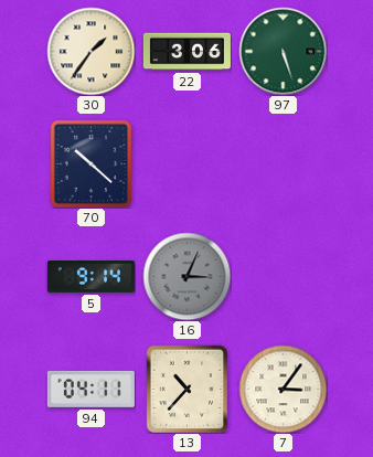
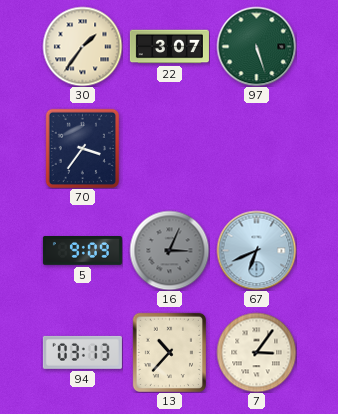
22: 3:06 -> 3:07 (169, 47)
70: 10:22 -> 3:36 (82, 148)
5: 9:14 -> 9:09 (82, 251)
67: none -> 6:41 (256, 250)
94: 04:11 -> 03:13 (82, 352)
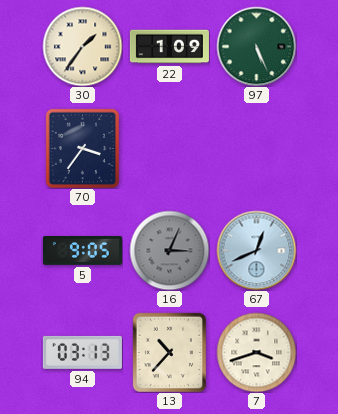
22: 3:07 -> 1:09 (169, 47)
97: 5:27 -> 5:26 (256, 46)
5: 9:09 -> 9:05 (82, 251)
67: 6:41 -> 12:41 (256, 250)
7: 3:06 -> 3:42 (256, 352)
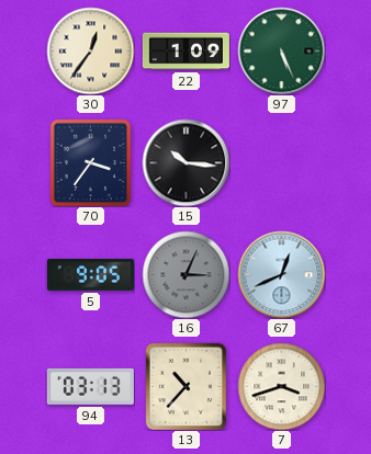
30: 1:36 -> 12:36 (90, 50)
15: none -> 10:16 (185, 162)
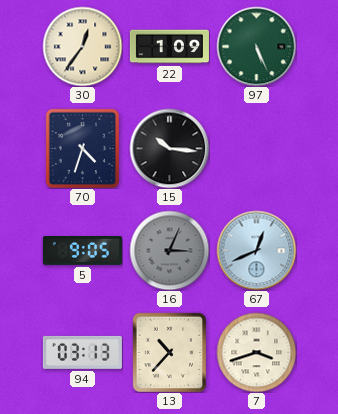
70: 3:36 -> 4:33 (82, 148)
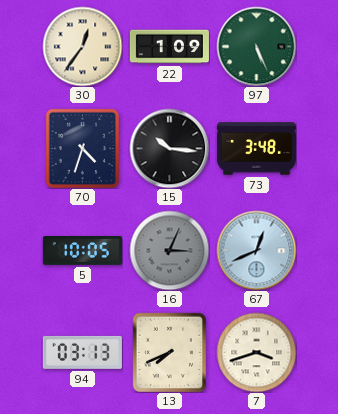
73: none -> 3:48 (256, 149)
5: 9:05 -> 10:05 (82, 251)
13: 10:37 -> 7:41 (169, 352)
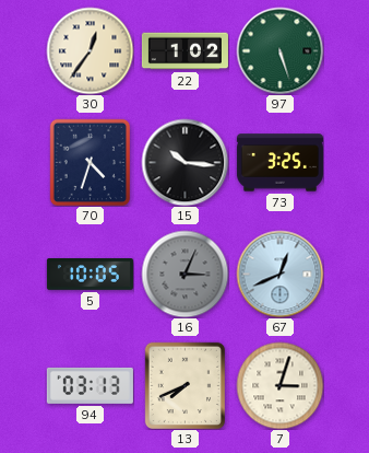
22: 1:09 -> 1:02 (184, 51)
97: 5:26 -> 5:27 (279, 50)
73: 3:48 -> 3:25 (279, 163)
7: 3:42 -> 3:03 (279, 385)
